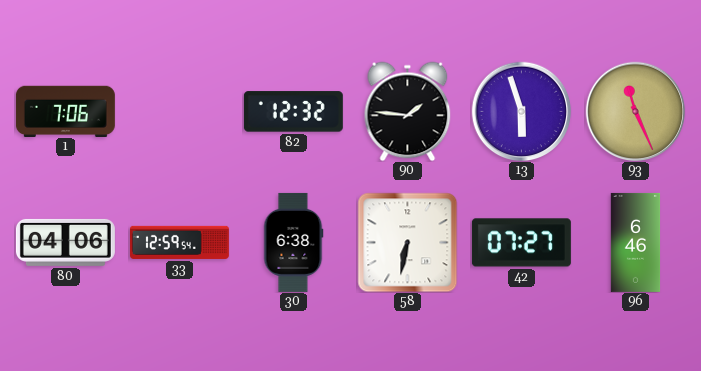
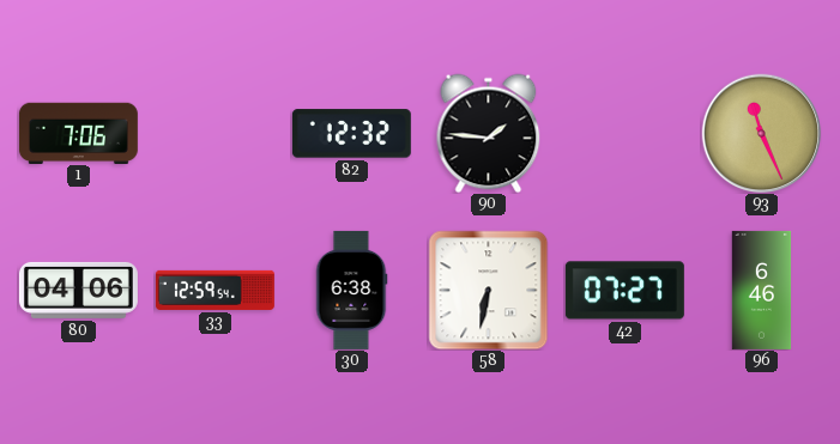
13: 5:57 -> none (521, 111)
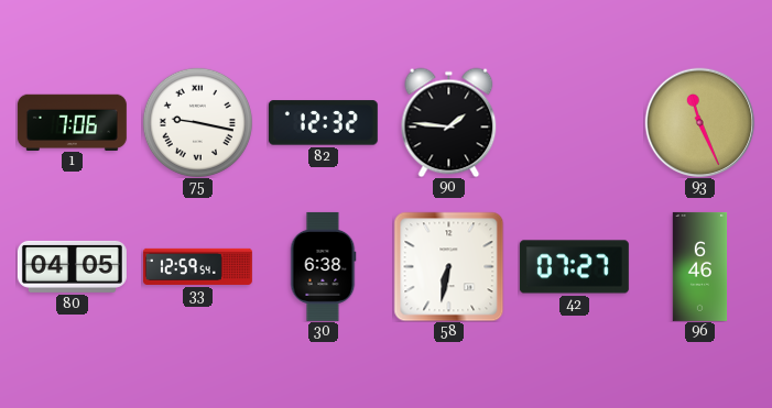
75: none -> 9:17 (197, 122)
80: 04:06 -> 04:05 (72, 266)
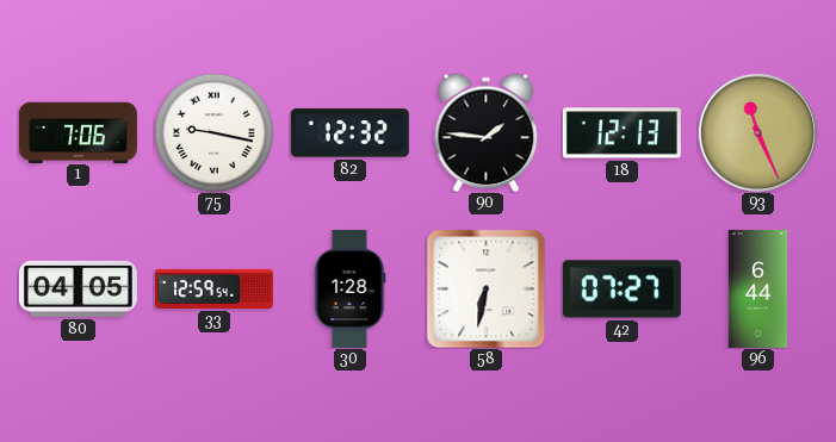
18: none -> 12:13 (621, 133)
30: 6:38 -> 1:28 (349, 288)
96: 6:46 -> 6:44 (758, 288)
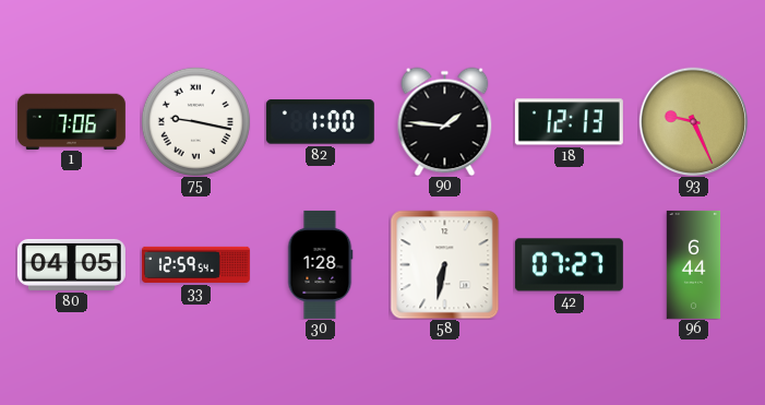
82: 12:32 -> 1:00 (320, 122)
93: 11:26 -> 9:26 (693, 121)
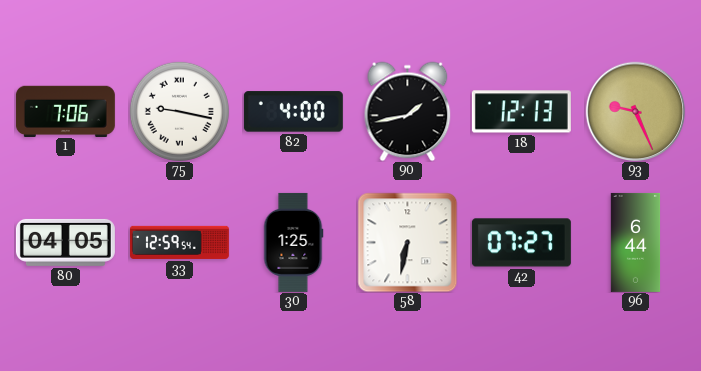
82: 1:00 -> 4:00 (293, 112)
90: 1:46 -> 1:43 (408, 111)
30: 1:28 -> 1:25 (293, 242)
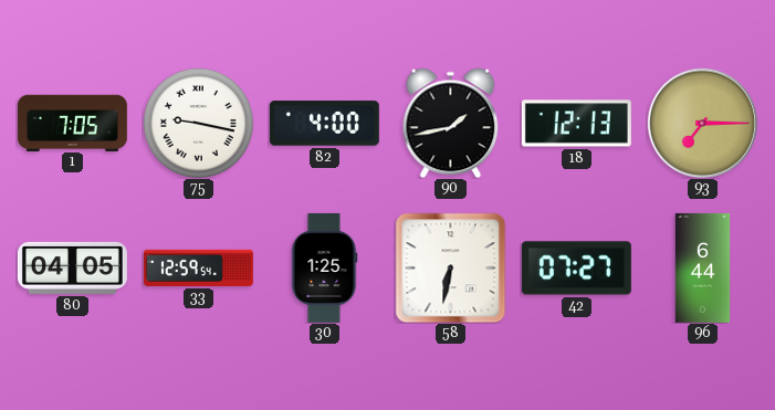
1: 7:06 -> 7:05 (72, 123)
93: 9:26 -> 7:15 (702, 123)
